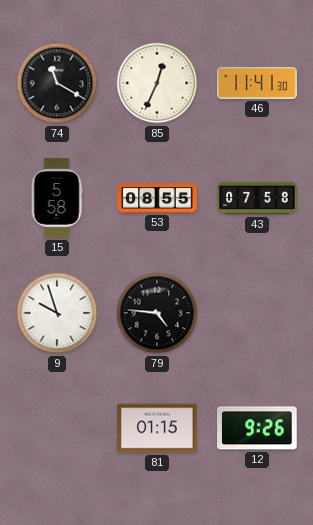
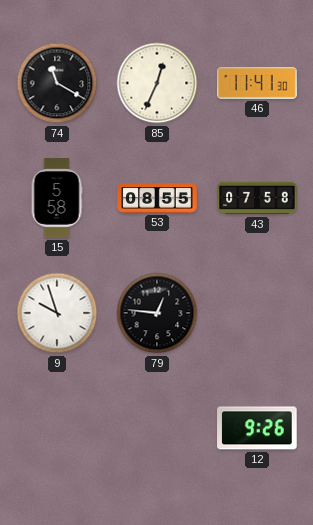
79: 4:46 -> 12:46 (157, 313)
81: 01:15 -> none (157, 428)
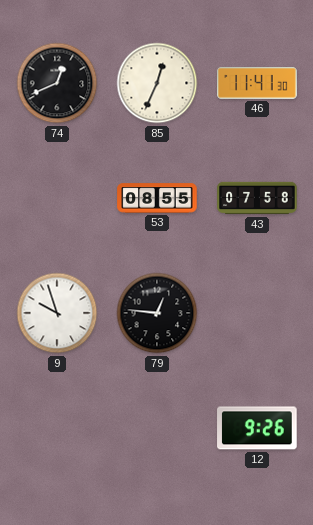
74: 11:20 -> 12:41 (57, 83)
15: 5:58 -> none (57, 198)
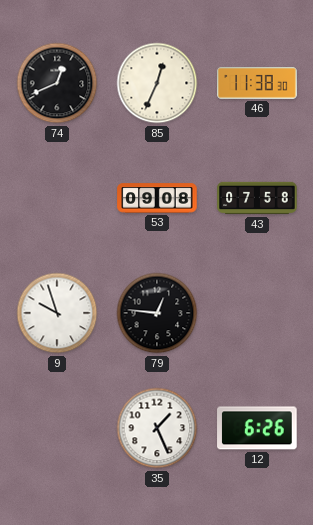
46: 11:41 -> 11:38 (257, 83)
53: 08:55 -> 09:08 (157, 198)
35: none -> 1:26 (157, 428)
12: 9:26 -> 6:26 (257, 428)
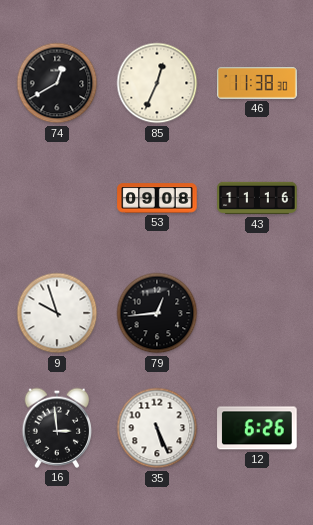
74: 12:41 -> 12:40 (57, 83)
43: 07:58 -> 11:16 (257, 198)
79: 12:46 -> 12:44 (157, 313)
16: none -> 2:59 (57, 428)
35: 1:26 -> 5:26 (157, 428)
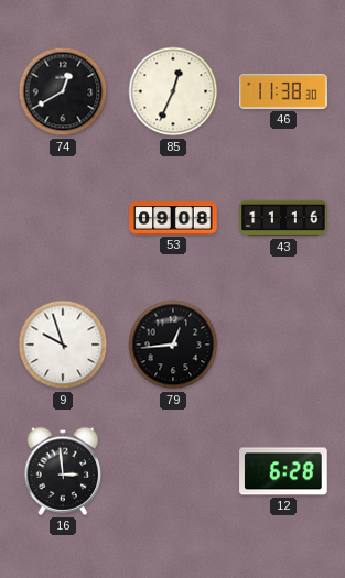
35: 5:26 -> none (157, 428)
12: 6:26 -> 6:28 (283, 471)
